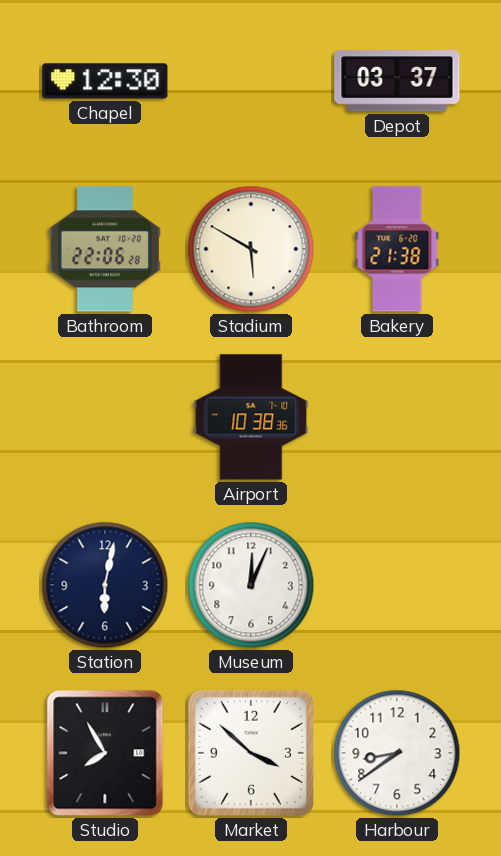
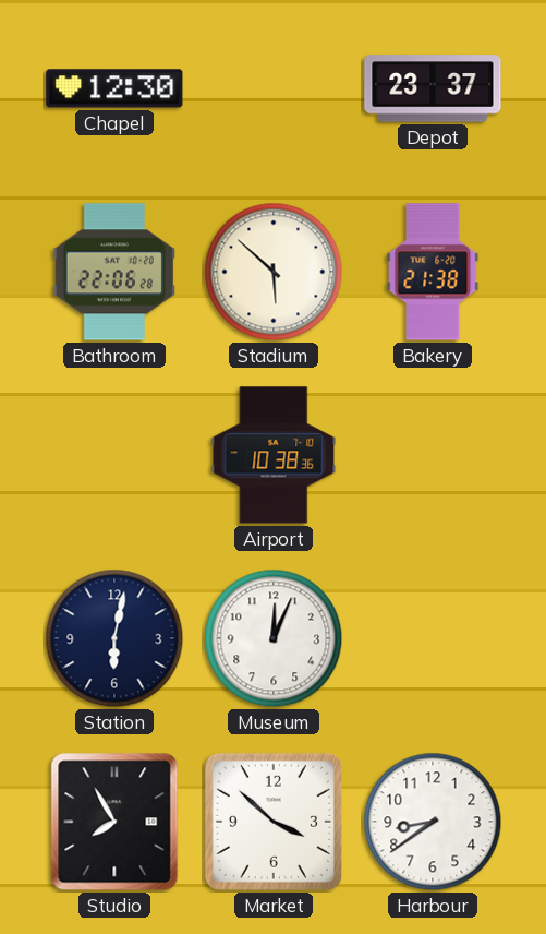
Depot: 03:37 -> 23:37 (433, 88)
Stadium: 5:50 -> 5:52 (274, 272)
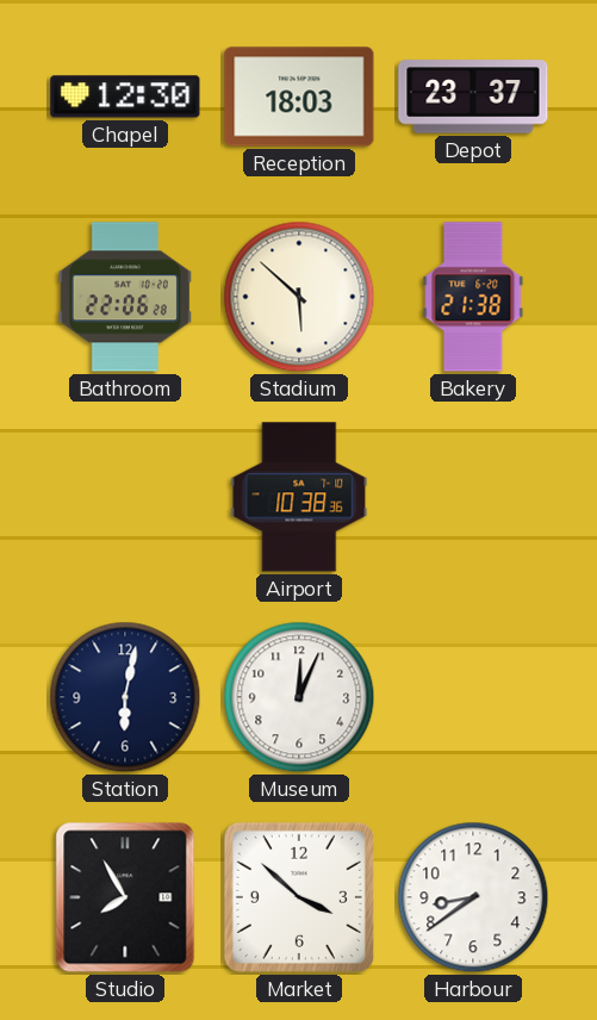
Reception: none -> 18:03 (299, 97)
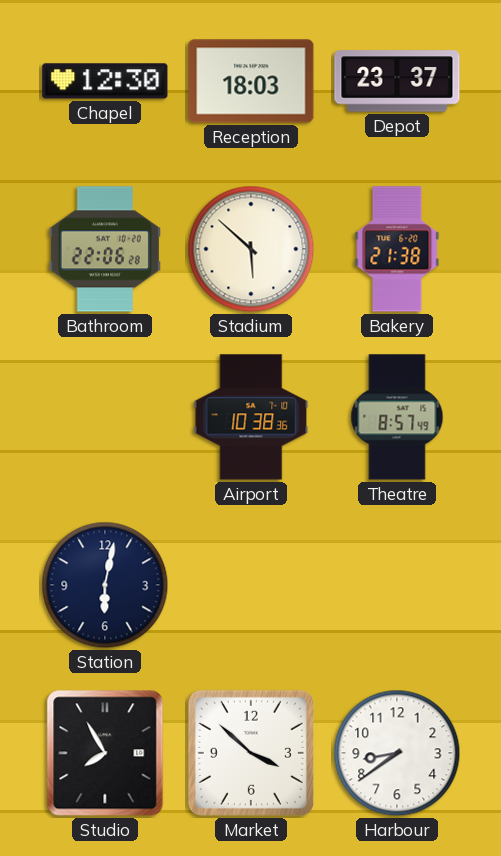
Theatre: none -> 8:57 (397, 417)
Museum: 12:04 -> none (299, 697)
